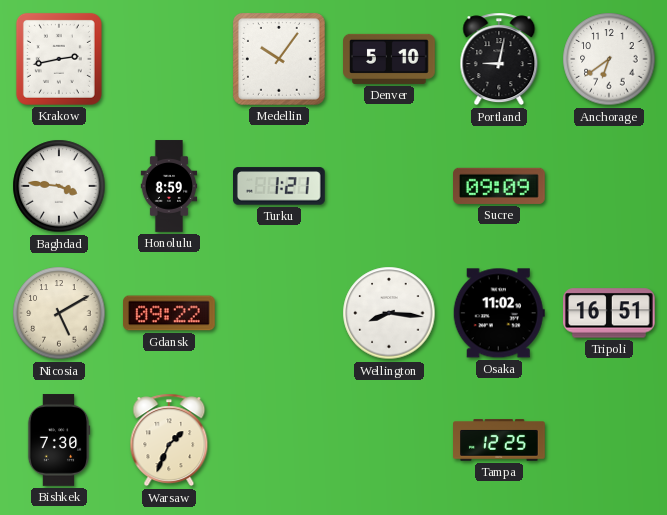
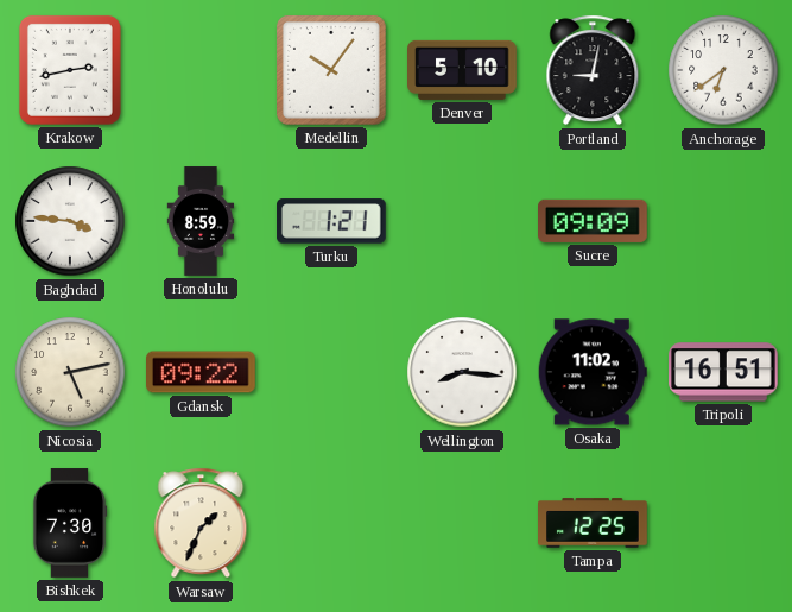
Nicosia: 5:10 -> 5:13 (70, 372)
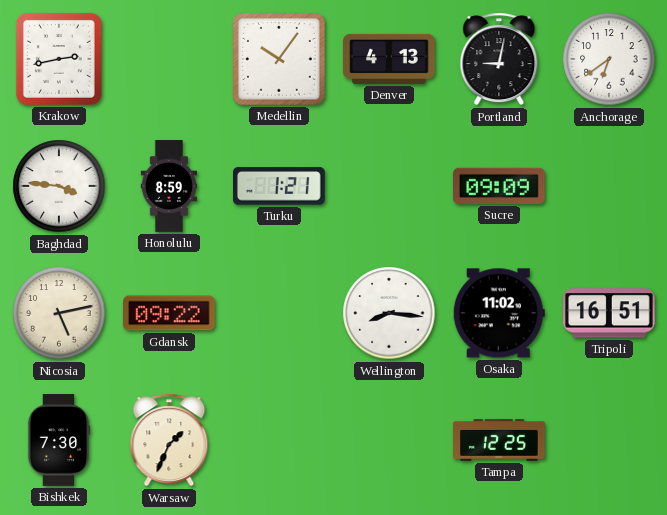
Denver: 5:10 -> 4:13 (390, 59)
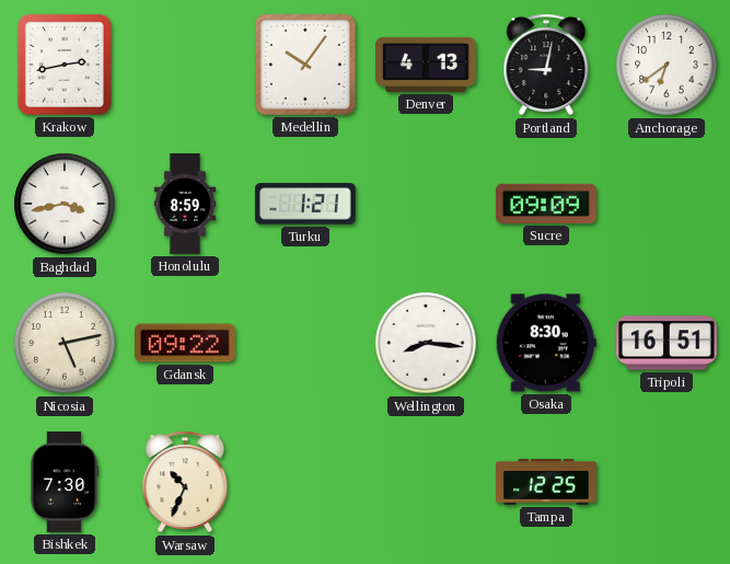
Baghdad: 3:46 -> 3:43 (65, 204)
Osaka: 11:02 -> 8:30 (546, 343)
Warsaw: 1:34 -> 10:34 (185, 482)
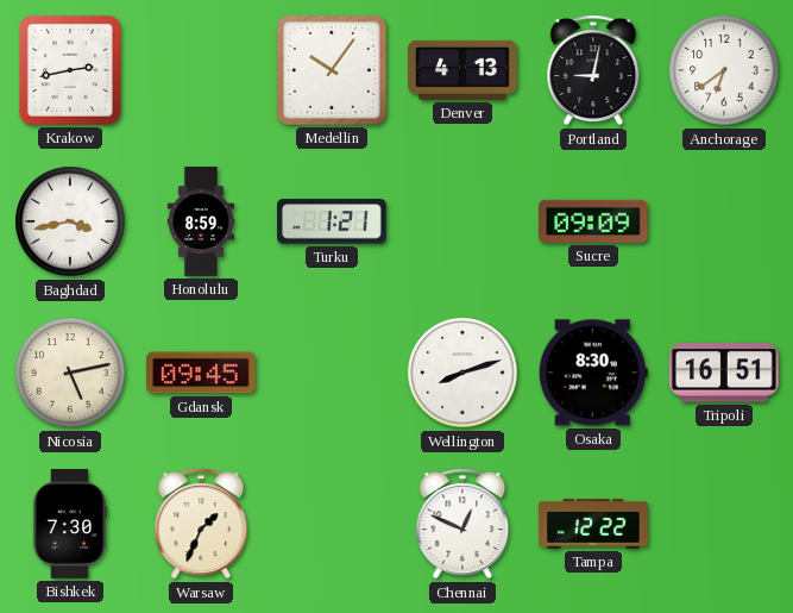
Gdansk: 09:22 -> 09:45 (202, 373)
Wellington: 8:16 -> 8:12 (462, 373)
Warsaw: 10:34 -> 1:34 (201, 524)
Chennai: none -> 12:49 (462, 524)
Tampa: 12:25 -> 12:22 (594, 524)
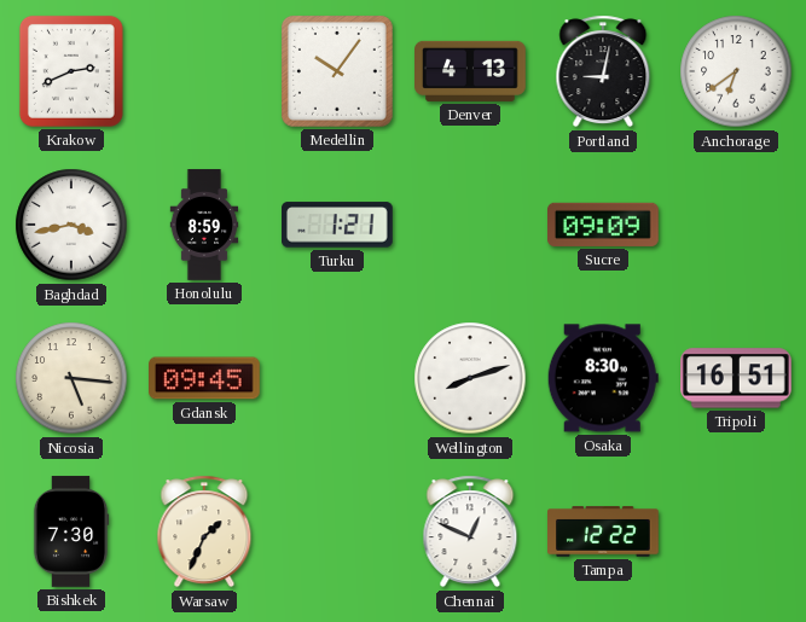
Krakow: 2:43 -> 2:41 (71, 71)
Nicosia: 5:13 -> 5:16 (71, 378)
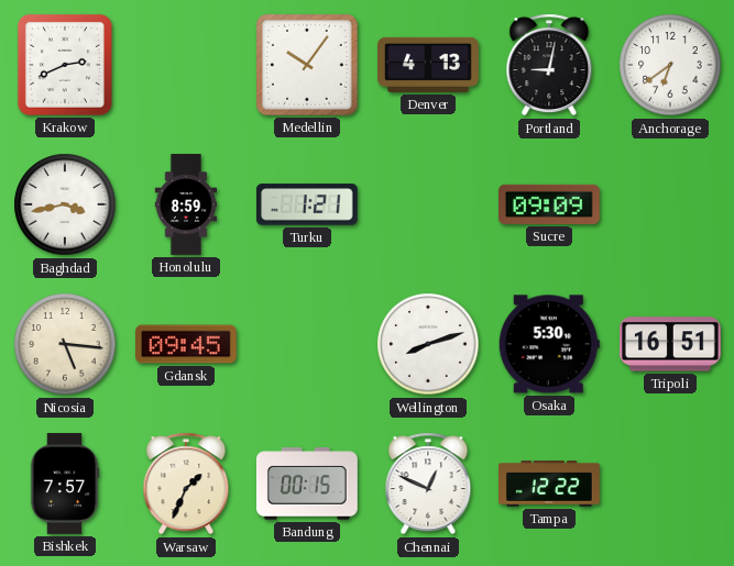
Osaka: 8:30 -> 5:30 (549, 344)
Bishkek: 7:30 -> 7:57 (65, 484)
Bandung: none -> 00:15 (308, 484)
